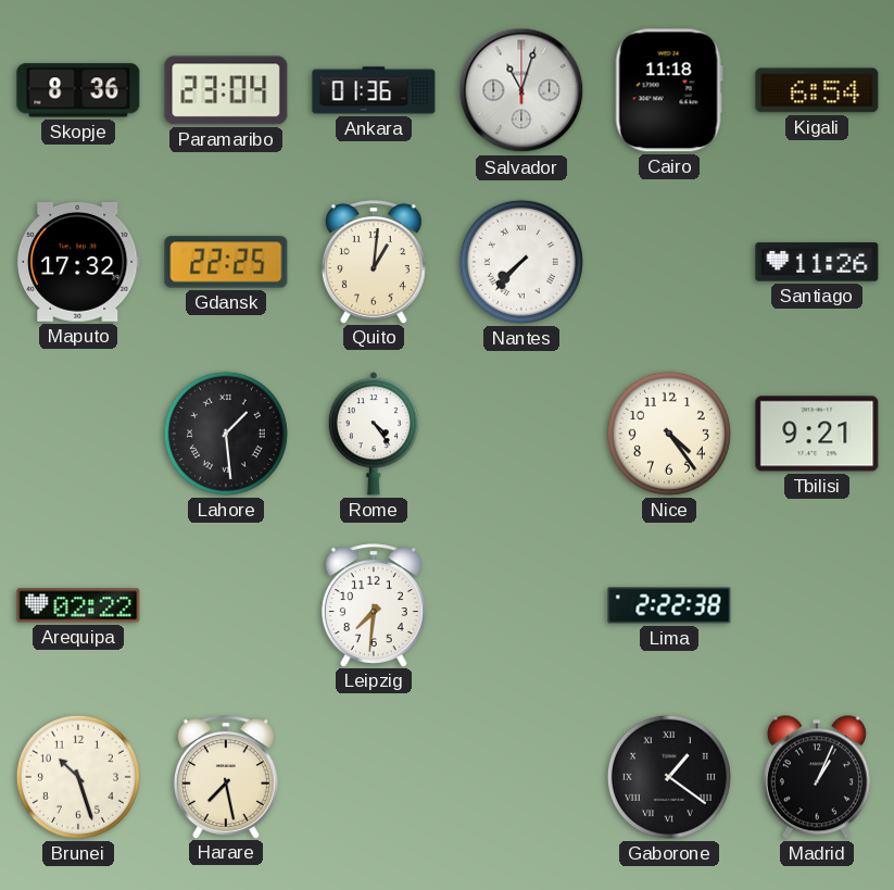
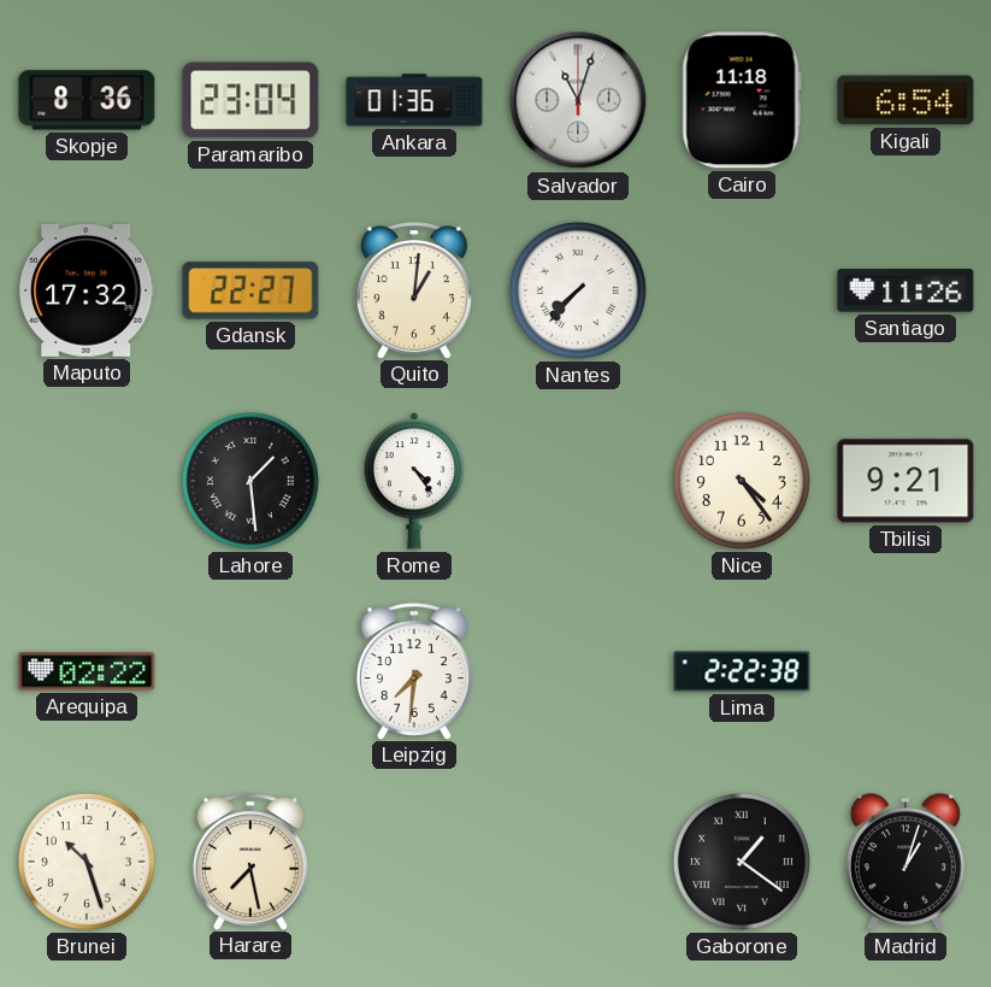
Gdansk: 22:25 -> 22:27 (250, 290)
Madrid: 1:04 -> 1:03 (906, 862)
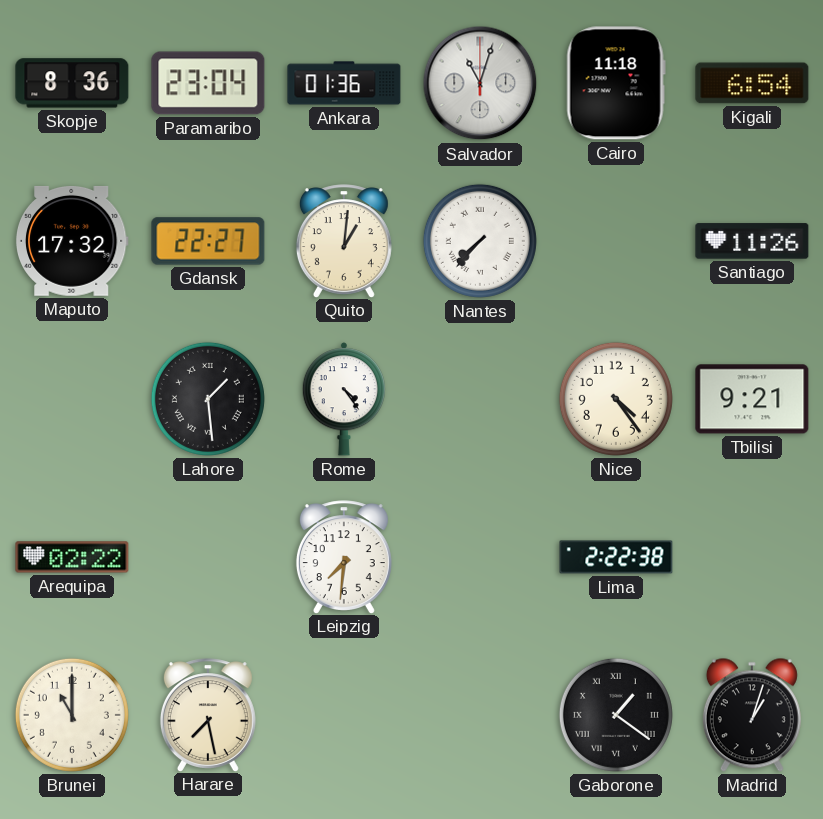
Brunei: 10:27 -> 11:00 (72, 715)
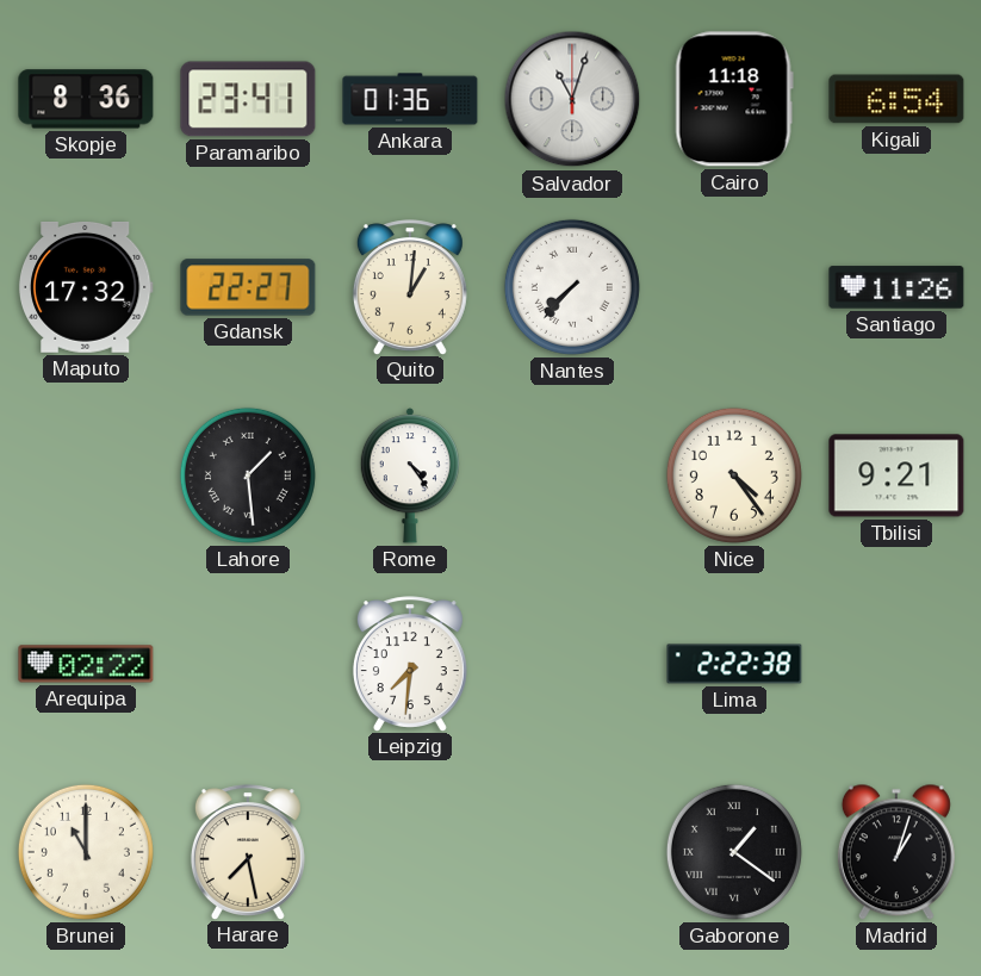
Paramaribo: 23:04 -> 23:41 (248, 99)
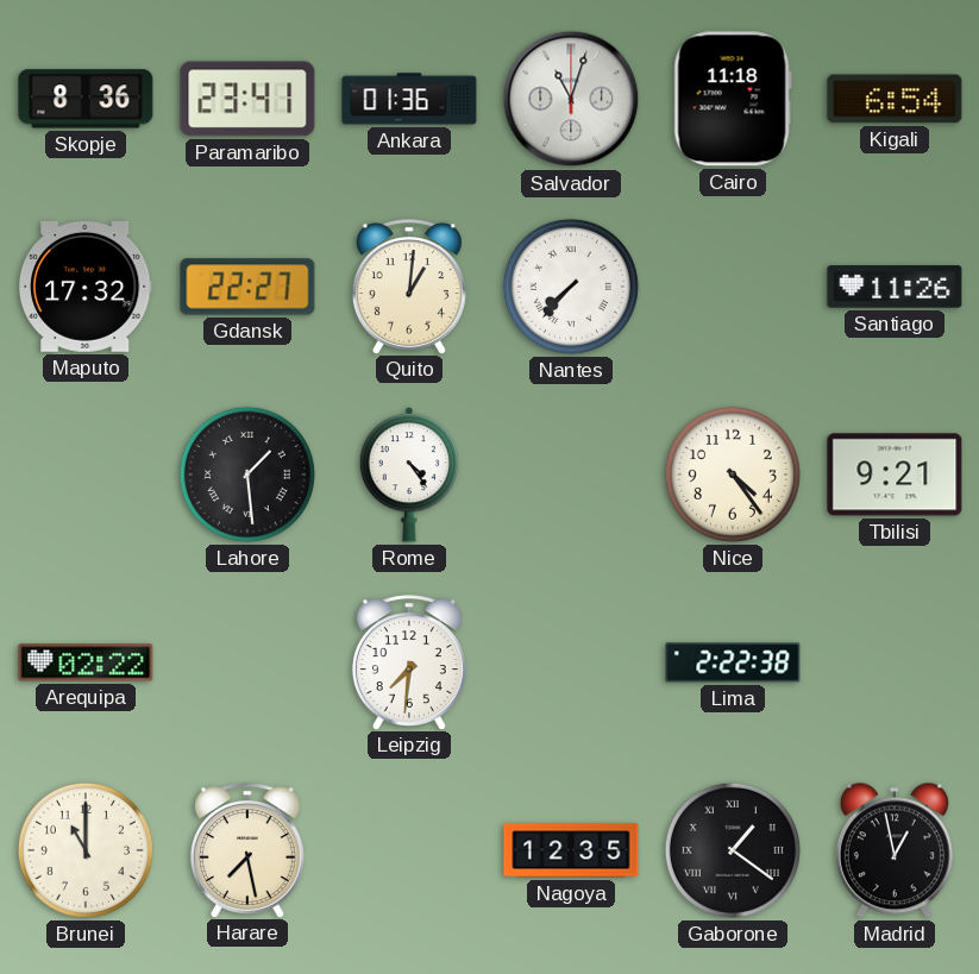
Nagoya: none -> 12:35 (571, 850)
Madrid: 1:03 -> 12:58 (895, 850)
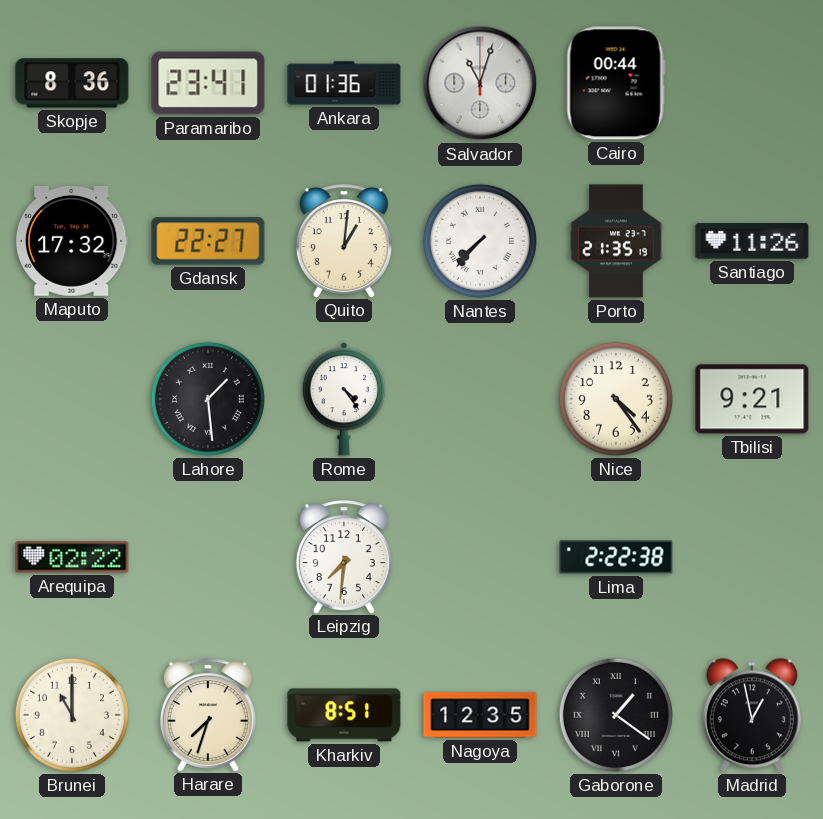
Cairo: 11:18 -> 00:44 (616, 83)
Kigali: 6:54 -> none (895, 99)
Porto: none -> 21:35 (616, 241)
Harare: 7:28 -> 7:33 (208, 715)
Kharkiv: none -> 8:51 (344, 715)
